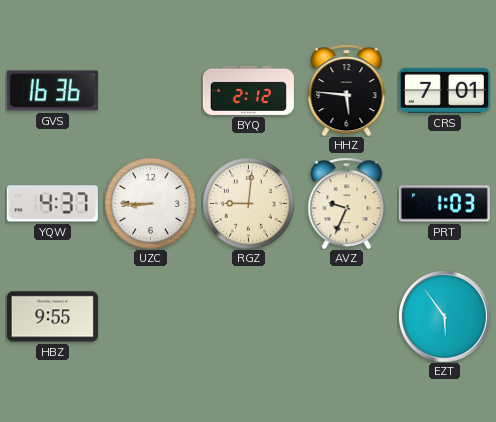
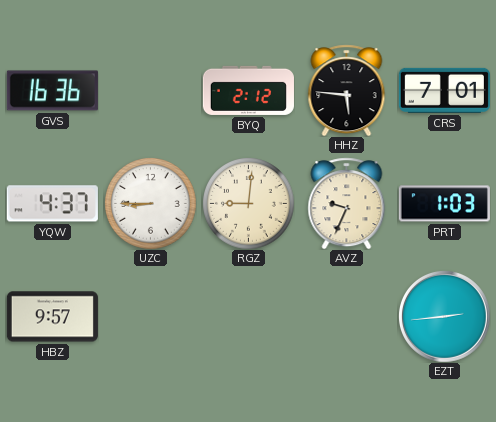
HBZ: 9:55 -> 9:57 (52, 317)
EZT: 5:54 -> 2:44 (445, 317)
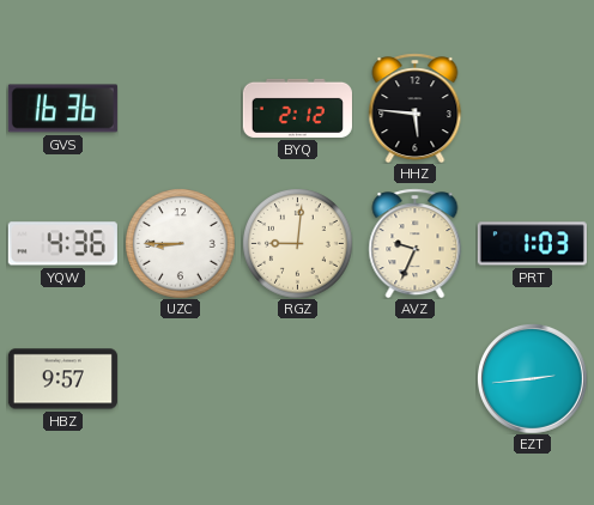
CRS: 7:01 -> none (444, 90)
YQW: 4:37 -> 4:36 (62, 244)
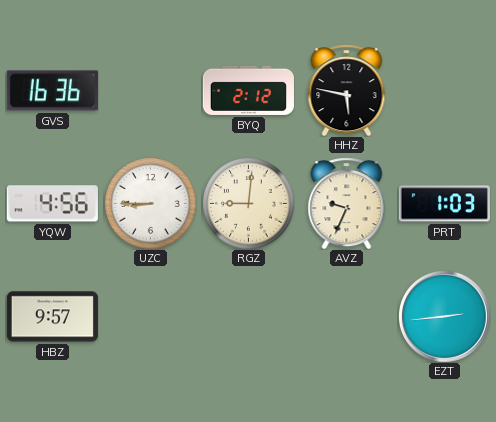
HHZ: 5:46 -> 5:47 (347, 90)
YQW: 4:36 -> 4:56 (52, 204)
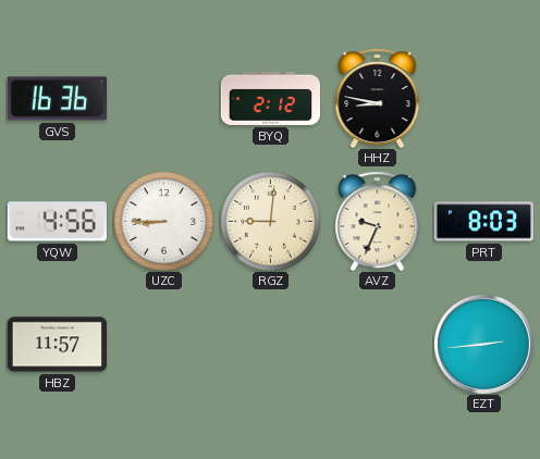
HHZ: 5:47 -> 8:47 (378, 98)
PRT: 1:03 -> 8:03 (483, 222)
HBZ: 9:57 -> 11:57 (57, 345)
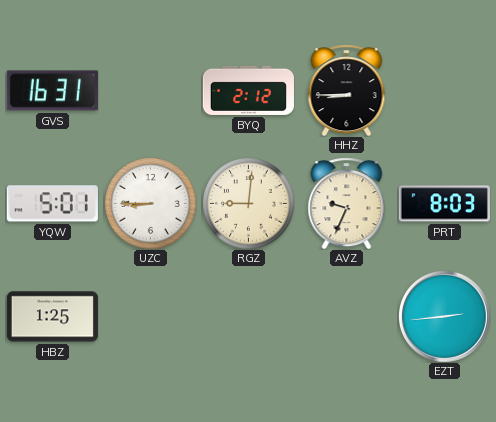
GVS: 16:36 -> 16:31 (52, 91)
HHZ: 8:47 -> 8:45 (347, 90)
YQW: 4:56 -> 5:01 (52, 204)
HBZ: 11:57 -> 1:25 (52, 317)
